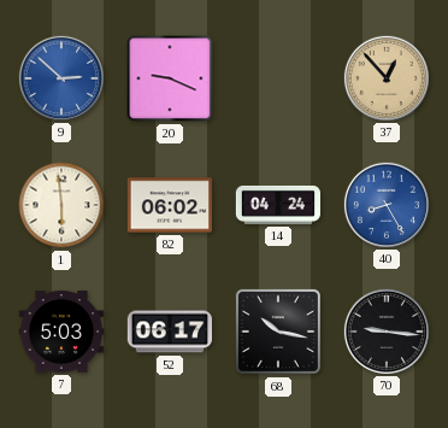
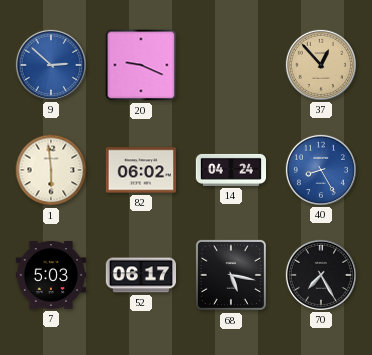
68: 10:17 -> 5:17 (231, 275)
70: 9:16 -> 7:25 (320, 274)
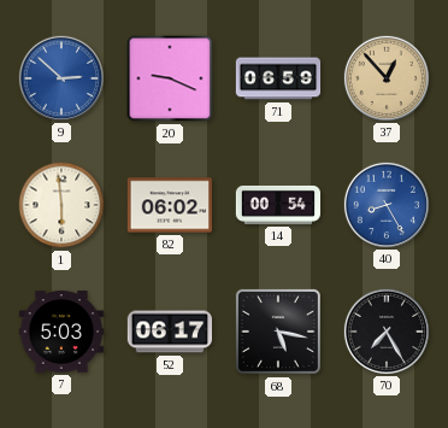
71: none -> 06:59 (278, 78)
14: 04:24 -> 00:54 (278, 205)
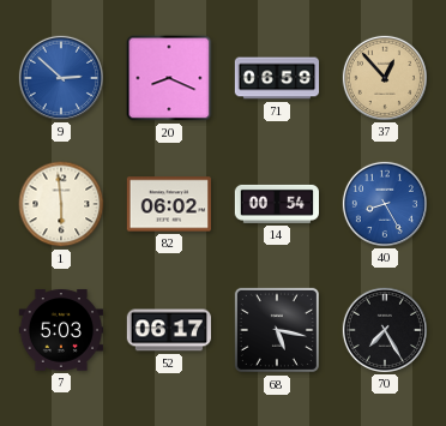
20: 9:19 -> 8:19 (169, 78)
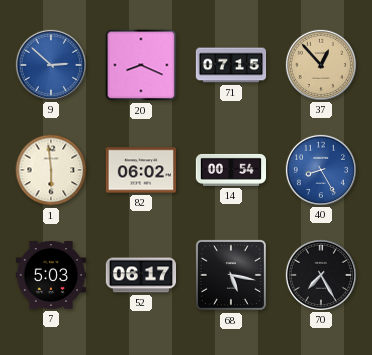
71: 06:59 -> 07:15 (231, 65)
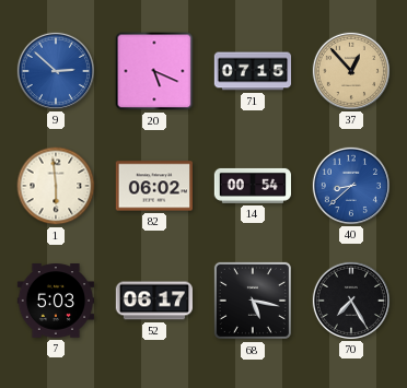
20: 8:19 -> 5:19 (154, 71)
40: 8:25 -> 8:38 (350, 185)
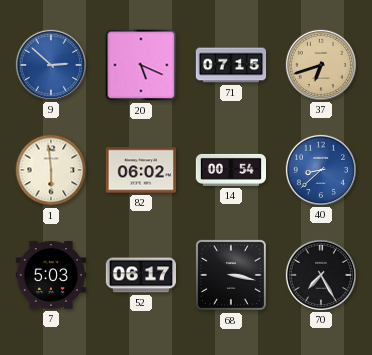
37: 12:53 -> 6:42 (320, 64)
68: 5:17 -> 3:17 (231, 275)
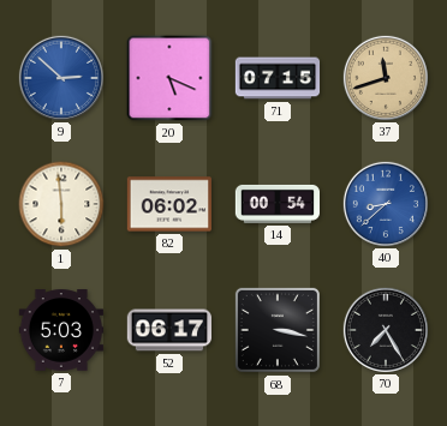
37: 6:42 -> 11:42 (385, 77)
